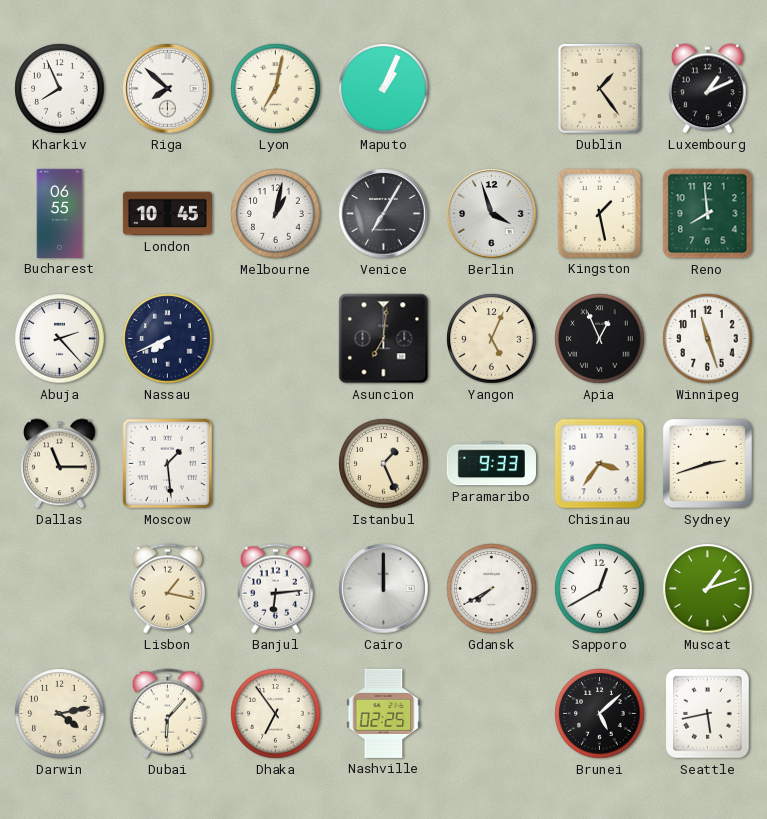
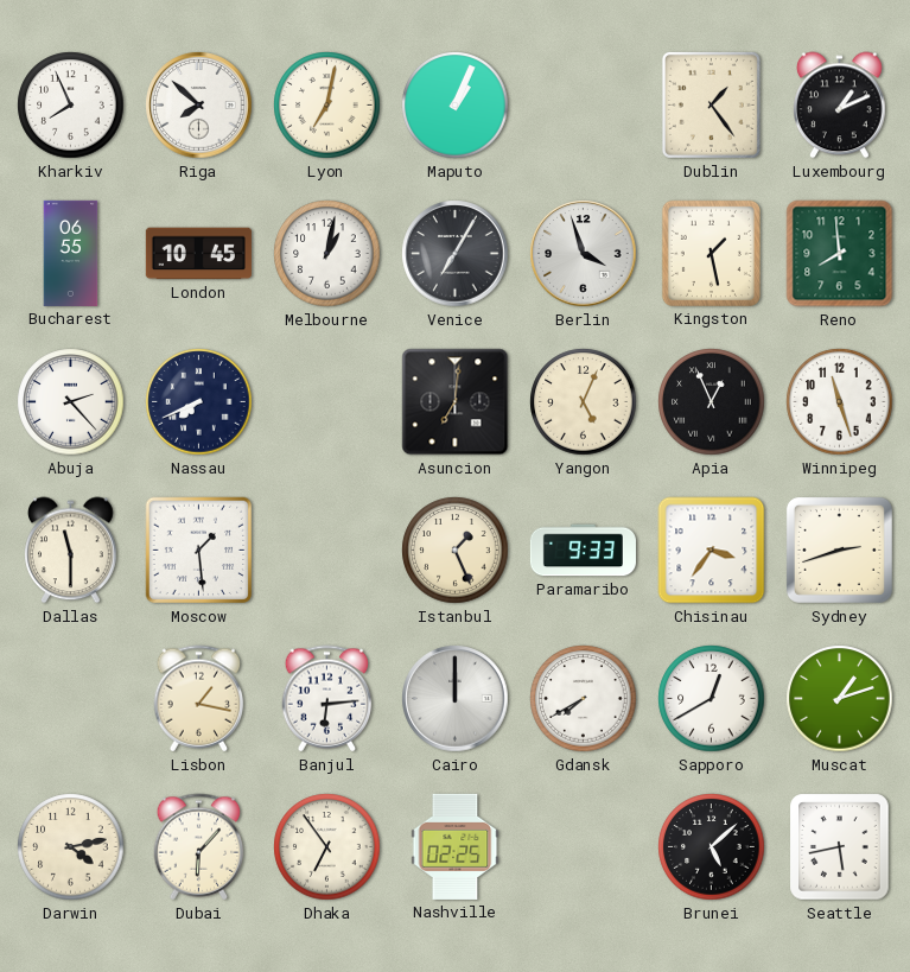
Dallas: 11:15 -> 11:30 (71, 551)
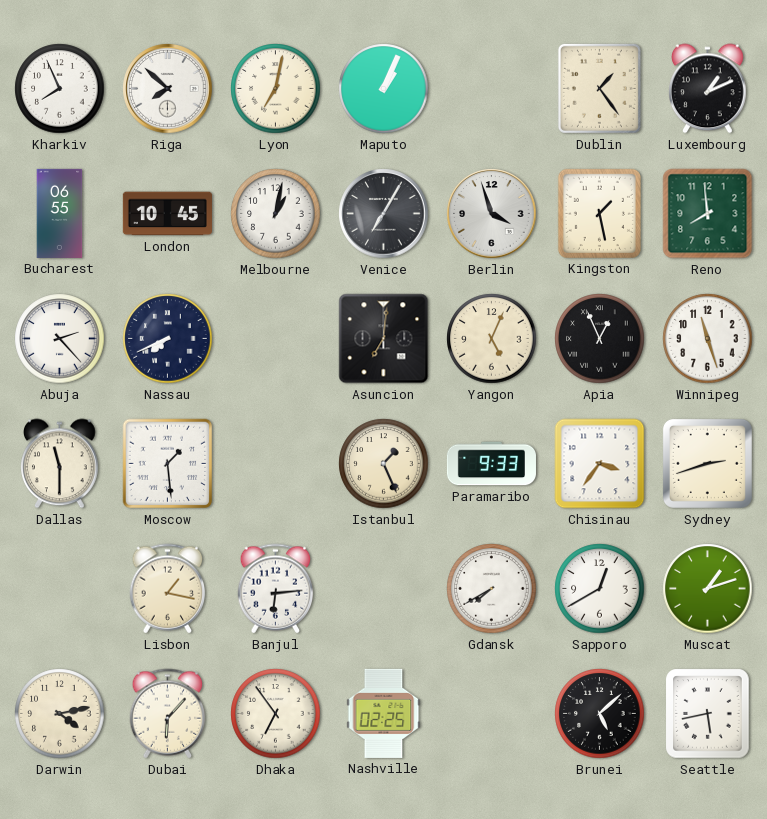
Cairo: 12:00 -> none (456, 699)
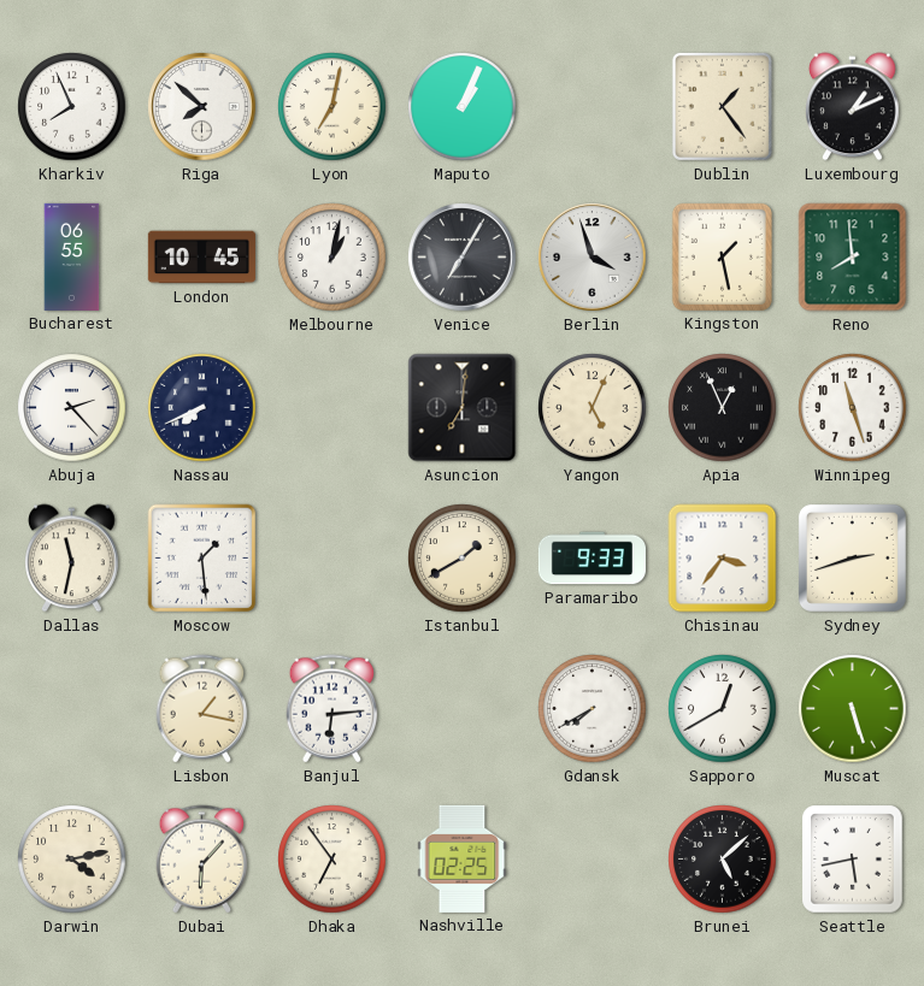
Dallas: 11:30 -> 11:32 (72, 559)
Istanbul: 1:26 -> 1:40 (463, 559)
Muscat: 1:12 -> 5:27 (853, 709)
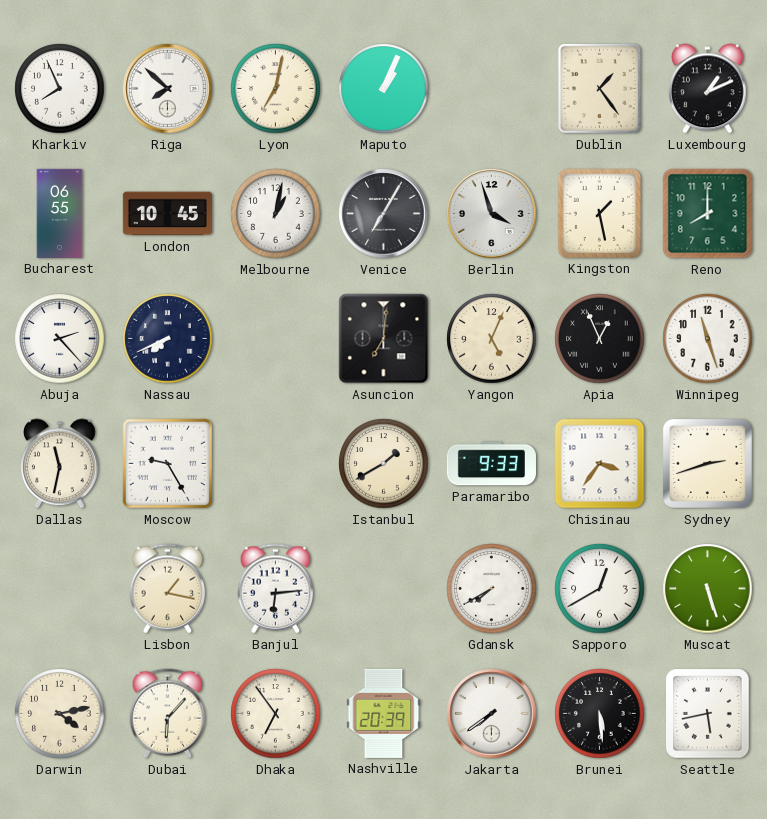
Reno: 7:59 -> 8:00 (708, 214)
Moscow: 1:29 -> 9:25 (168, 464)
Nashville: 02:25 -> 20:39 (384, 713)
Jakarta: none -> 7:39 (492, 714)
Brunei: 5:08 -> 5:29 (600, 714)
